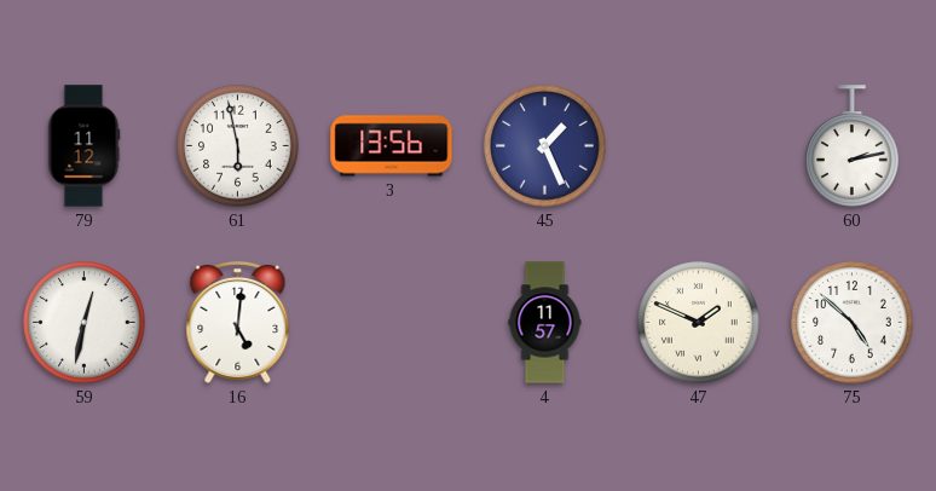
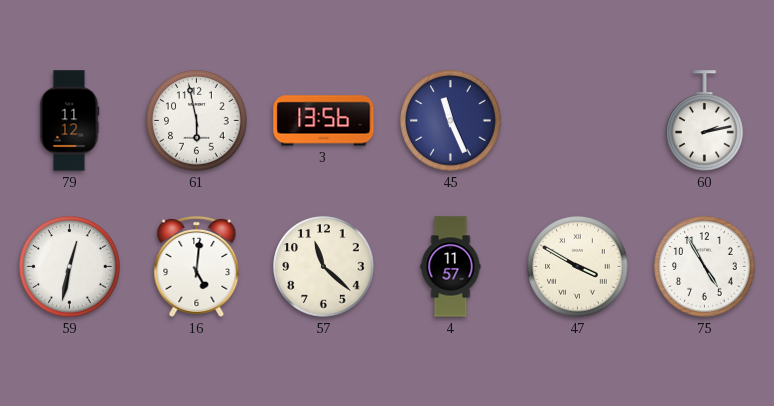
45: 1:26 -> 11:26 (451, 121)
57: none -> 11:22 (324, 267)
47: 1:49 -> 3:50 (578, 267)
75: 4:52 -> 4:55 (705, 267)
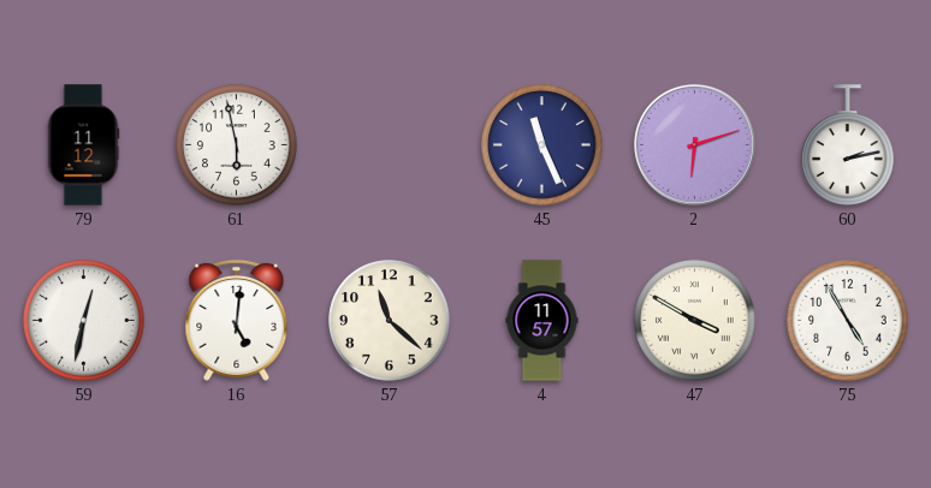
3: 13:56 -> none (324, 121)
2: none -> 6:12 (694, 144)
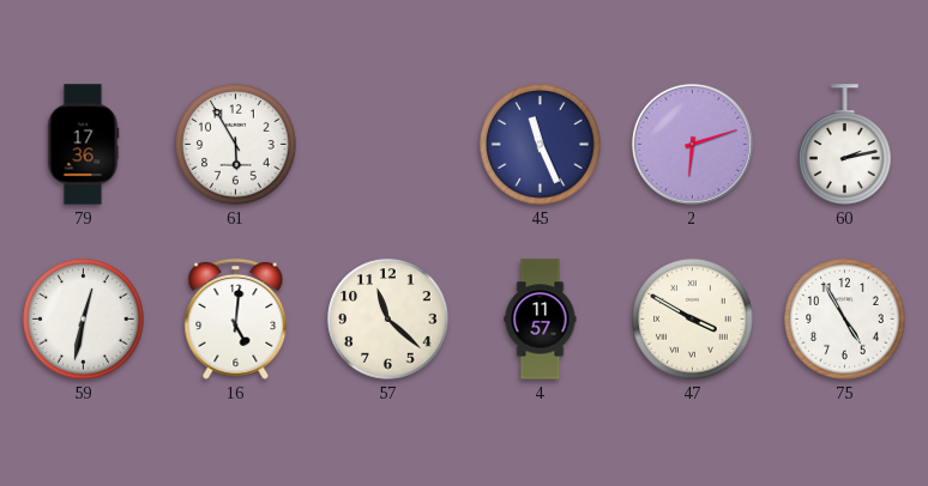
79: 11:12 -> 17:36 (83, 145)
61: 5:58 -> 5:55 (236, 145)
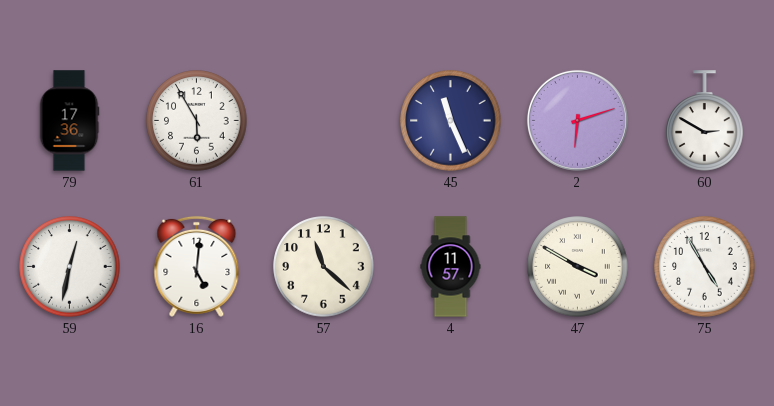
60: 2:13 -> 2:50 (705, 121)
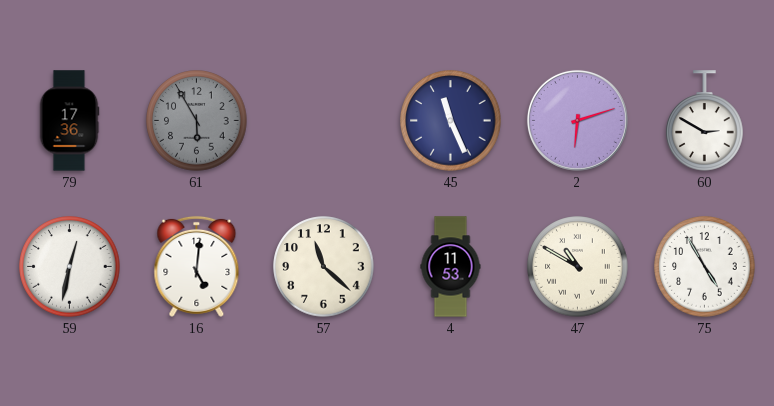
61 dial: white -> grey (197, 121)
4: 11:57 -> 11:53 (451, 267)
47: 3:50 -> 10:50 (578, 267)
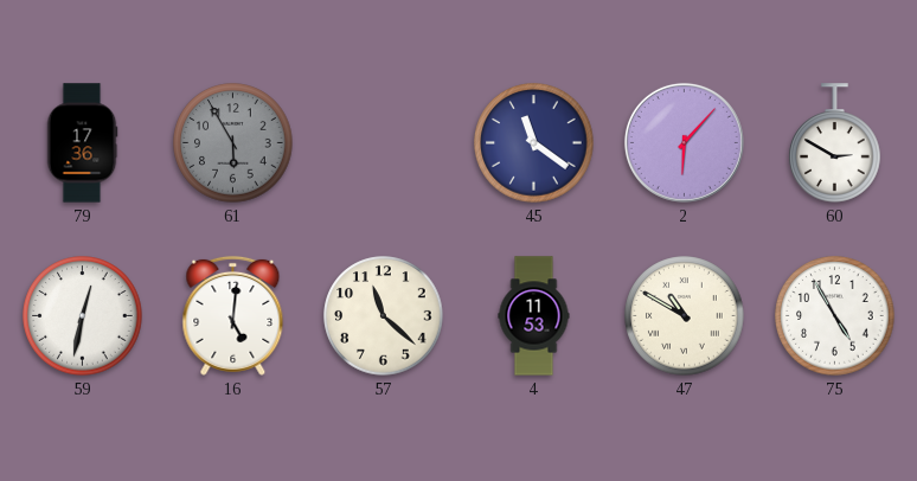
45: 11:26 -> 11:21 (534, 143)
2: 6:12 -> 6:07 (684, 142)
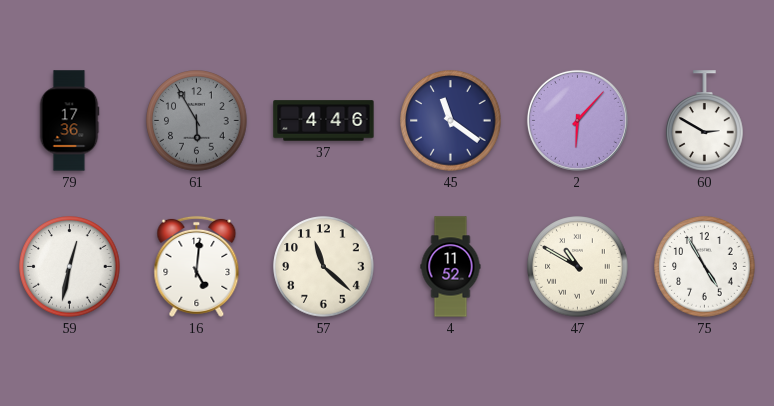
37: none -> 4:46 (324, 121)
4: 11:53 -> 11:52 (451, 267)
